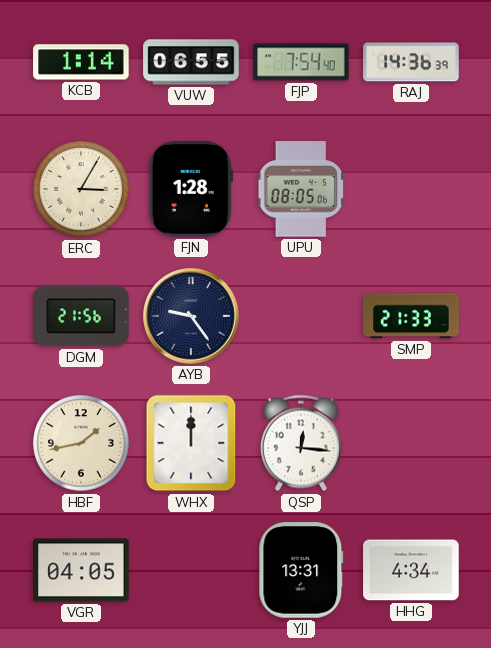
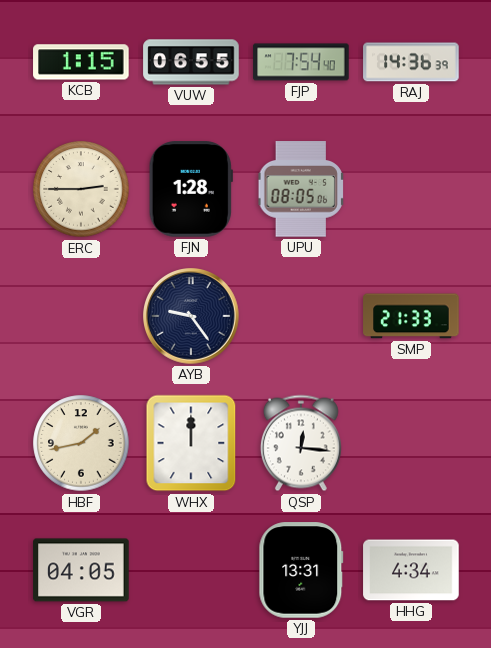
KCB: 1:14 -> 1:15 (81, 62)
ERC: 3:05 -> 2:45 (81, 189)
DGM: 21:56 -> none (81, 316)
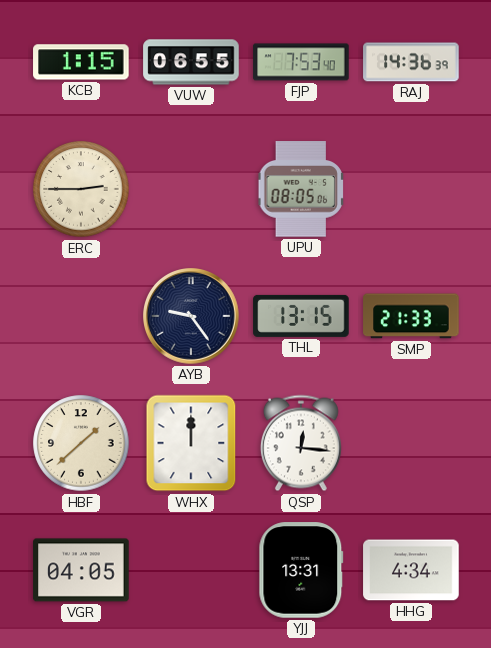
FJP: 7:54 -> 7:53 (301, 62)
FJN: 1:28 -> none (191, 189)
THL: none -> 13:15 (301, 316)
HBF: 1:43 -> 1:38 (81, 443)
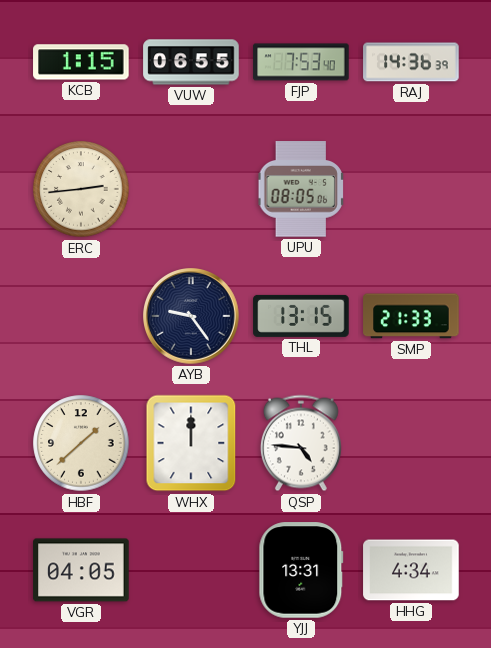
ERC: 2:45 -> 2:44 (81, 189)
QSP: 12:16 -> 4:46 (301, 443)
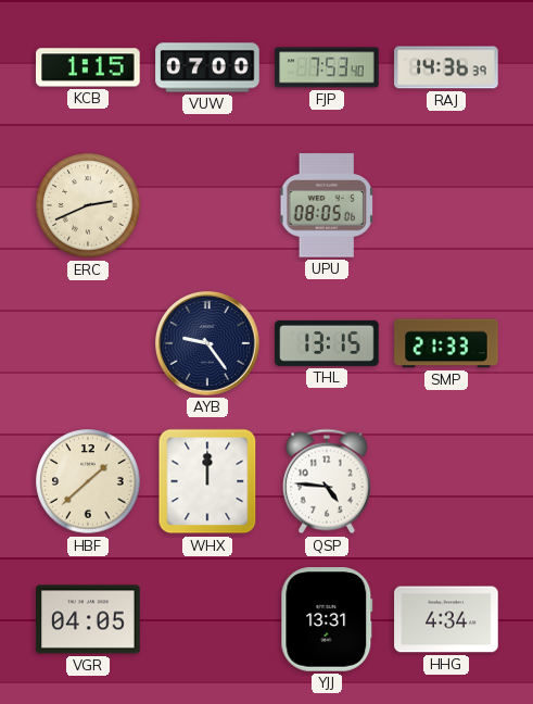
VUW: 06:55 -> 07:00 (207, 67)
ERC: 2:44 -> 2:41 (88, 205)
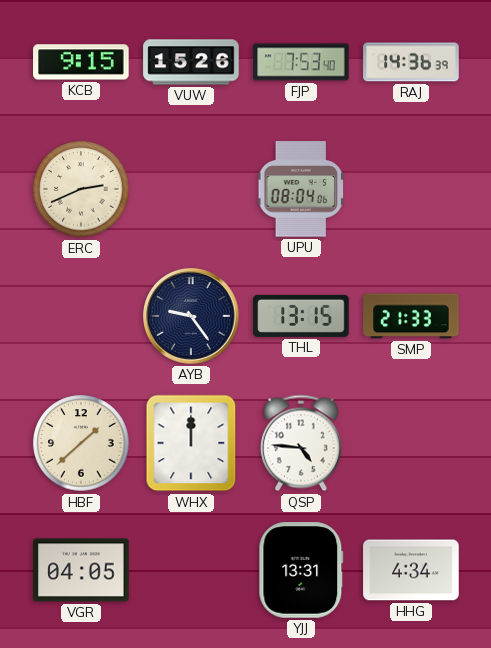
KCB: 1:15 -> 9:15 (81, 62)
VUW: 07:00 -> 15:26 (191, 62)
UPU: 08:05 -> 08:04 (301, 189)
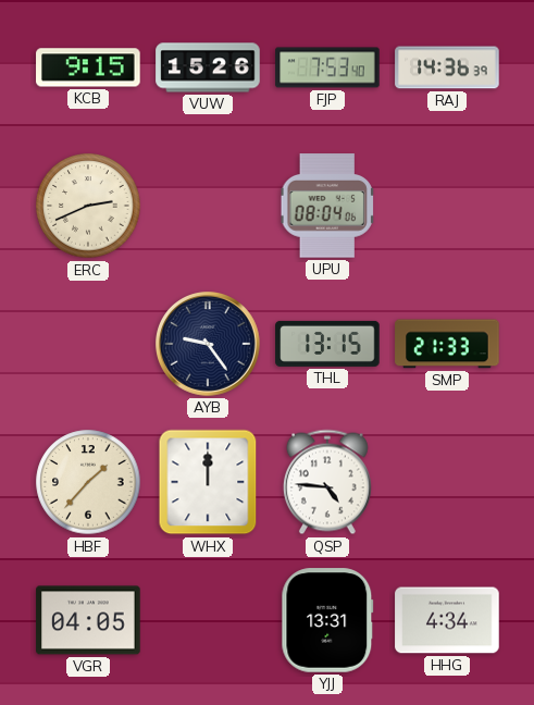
HBF: 1:38 -> 1:37 (88, 482)
